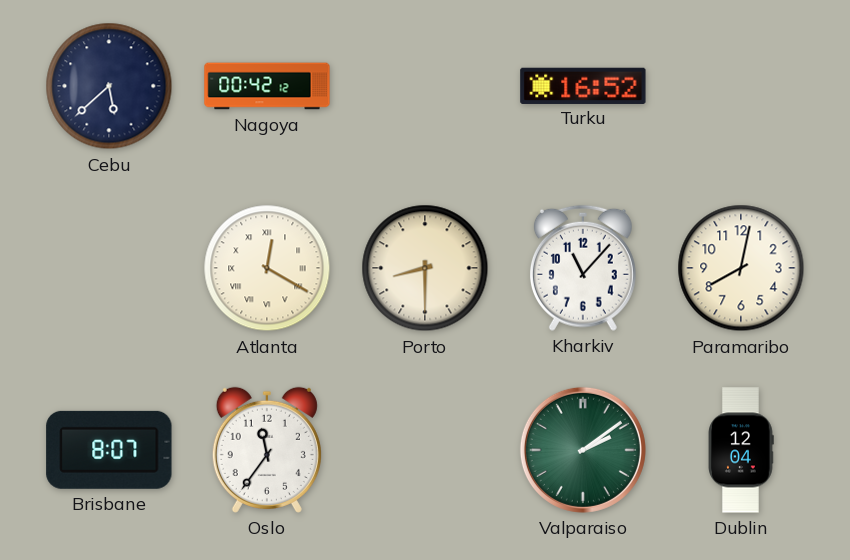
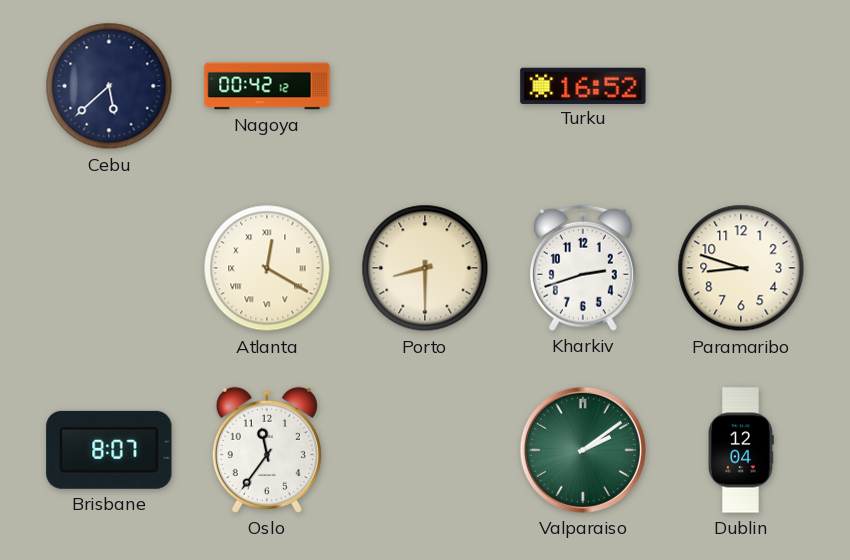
Kharkiv: 11:07 -> 2:42 (583, 268)
Paramaribo: 8:02 -> 8:48 (741, 268)
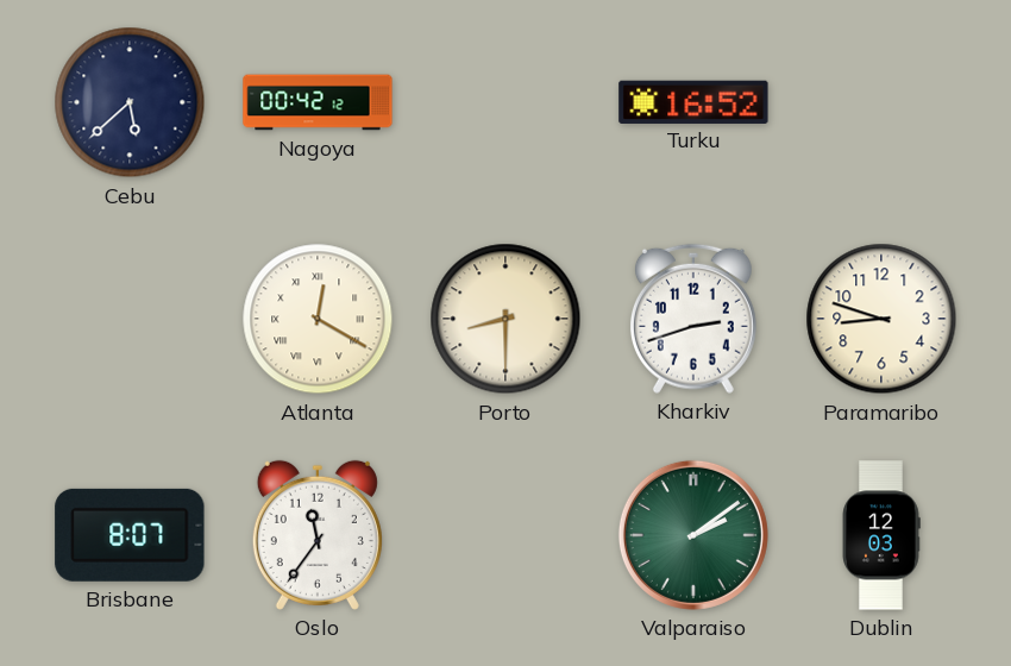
Dublin: 12:04 -> 12:03 (881, 535)
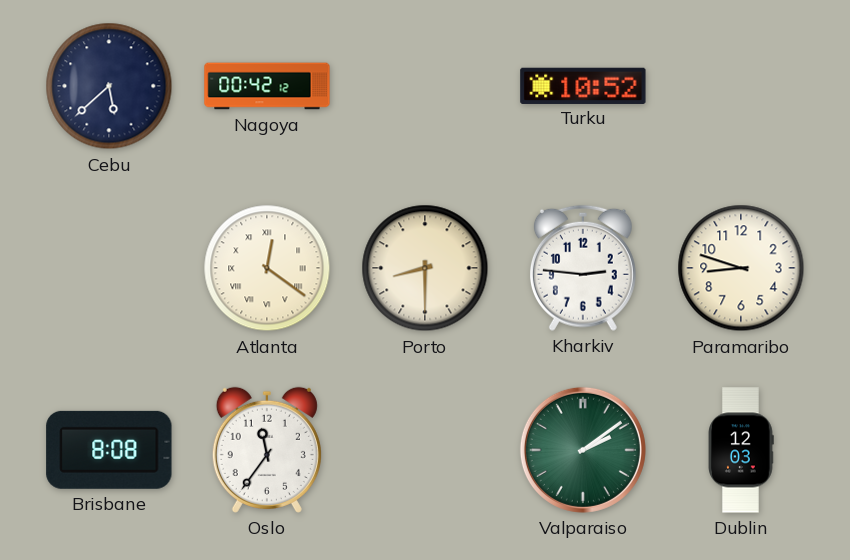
Turku: 16:52 -> 10:52 (583, 85)
Atlanta: 12:20 -> 12:21 (267, 268)
Kharkiv: 2:42 -> 2:46 (583, 268)
Brisbane: 8:07 -> 8:08 (109, 450)
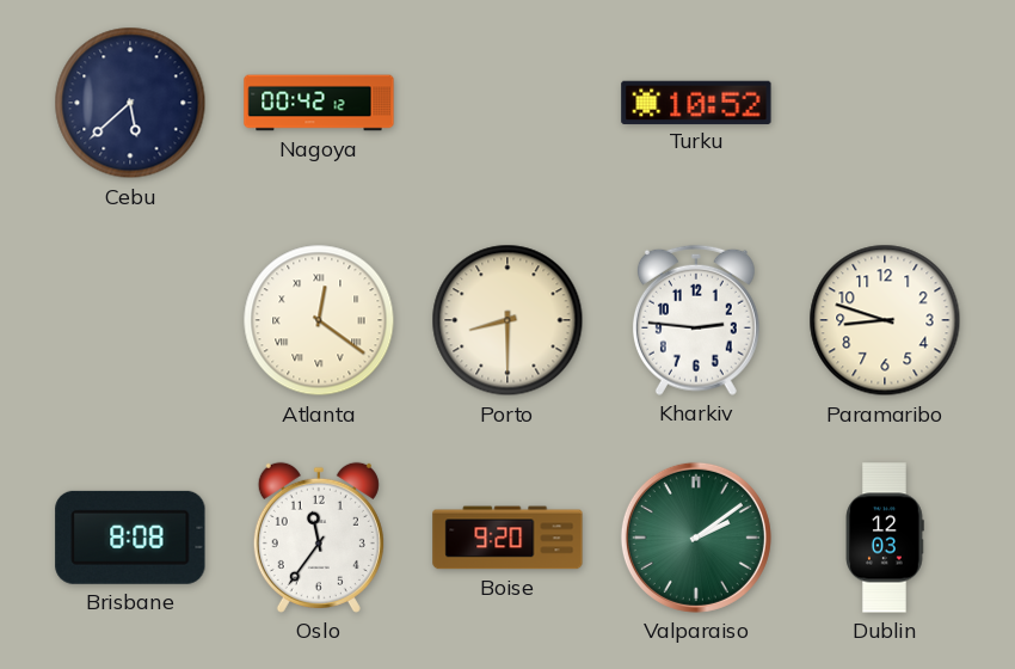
Boise: none -> 9:20 (507, 538)
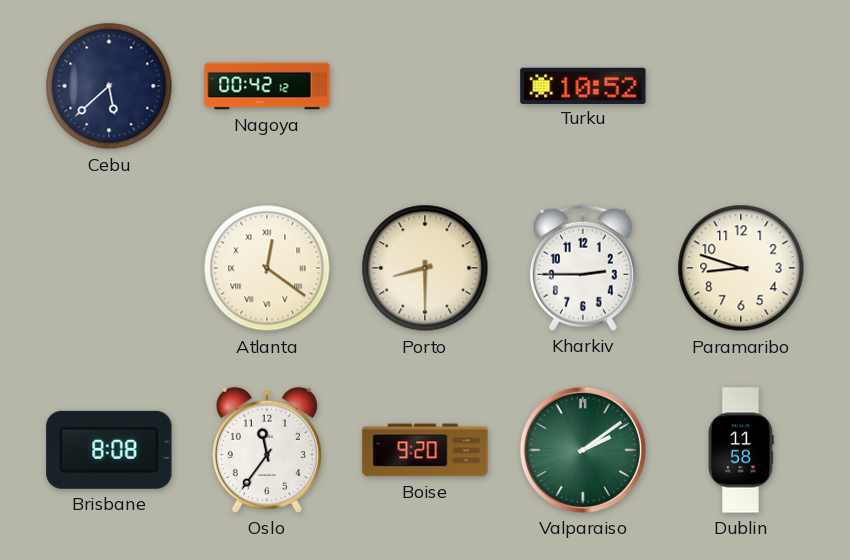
Kharkiv: 2:46 -> 2:45 (583, 268)
Dublin: 12:03 -> 11:58 (741, 450)
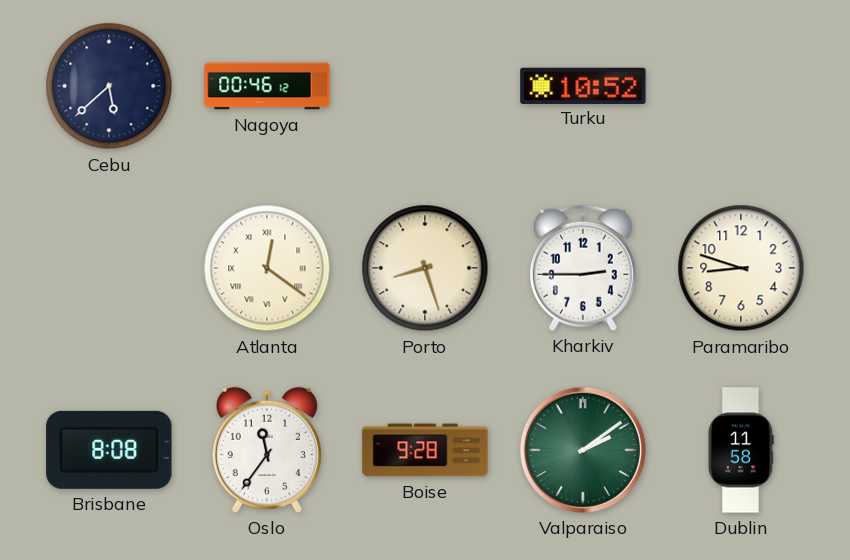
Nagoya: 00:42 -> 00:46 (267, 86)
Porto: 8:30 -> 8:27 (425, 268)
Boise: 9:20 -> 9:28 (425, 450)
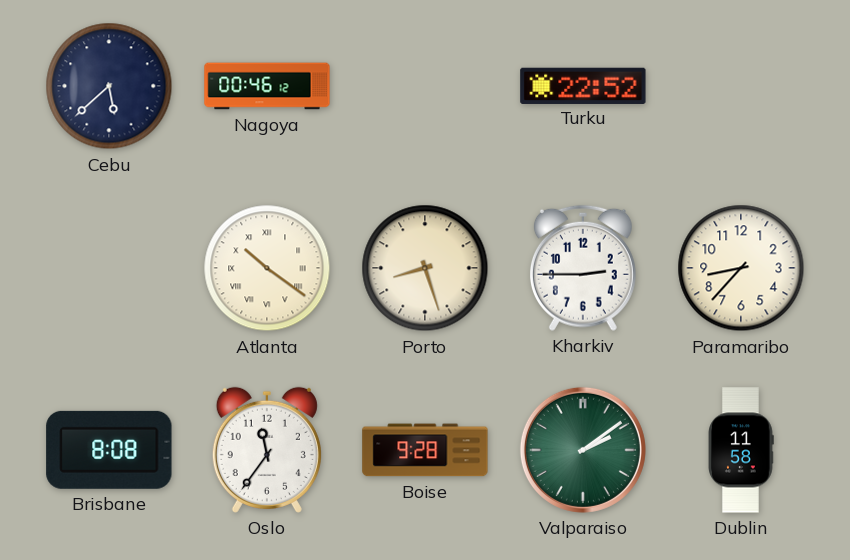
Turku: 10:52 -> 22:52 (583, 85)
Atlanta: 12:21 -> 10:21 (267, 268)
Paramaribo: 8:48 -> 8:37 (741, 268)
